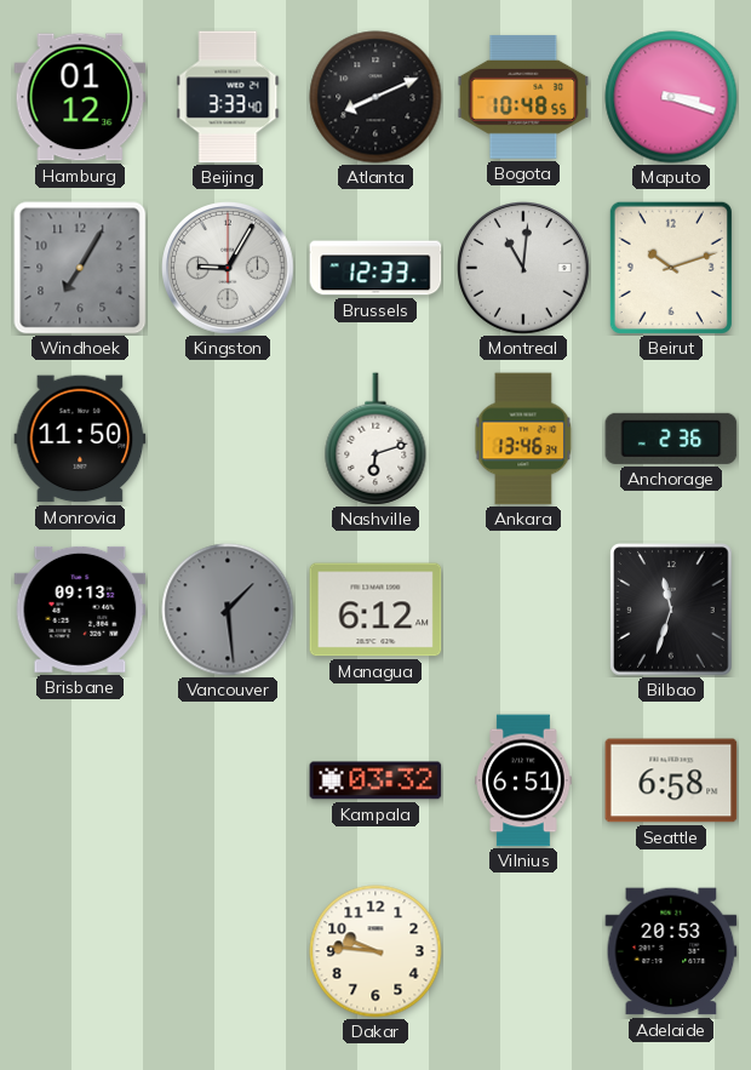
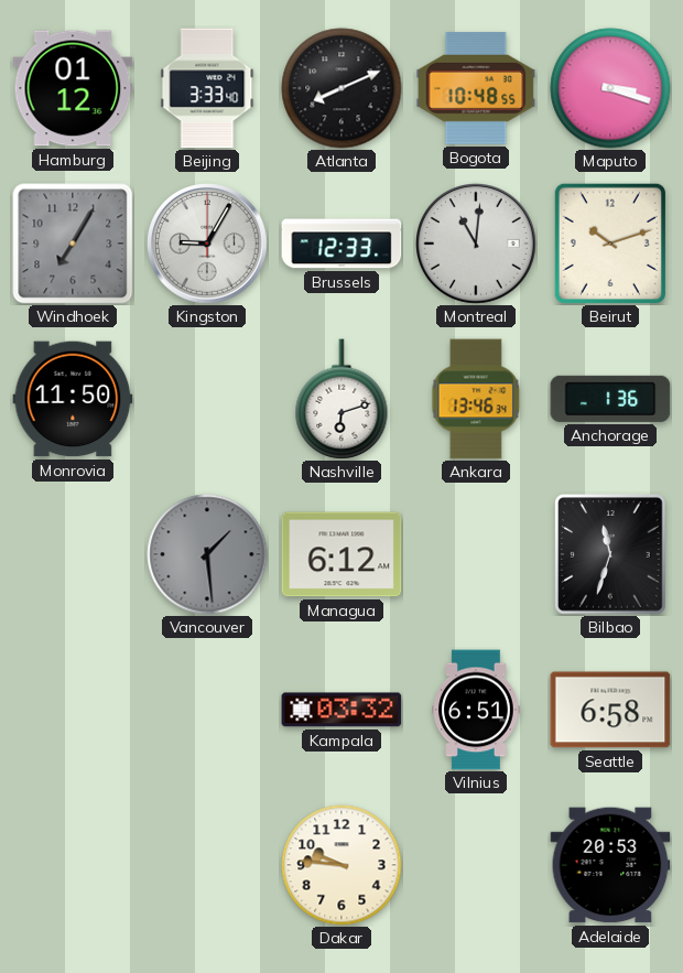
Anchorage: 2:36 -> 1:36 (610, 399)
Brisbane: 09:13 -> none (80, 610)
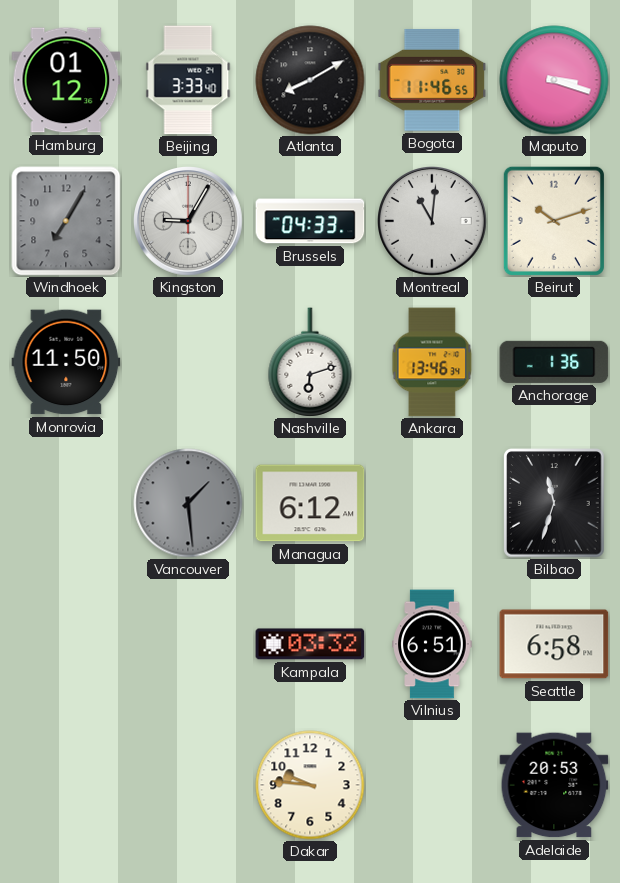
Atlanta: 8:11 -> 8:10 (310, 80)
Bogota: 10:48 -> 11:46 (432, 80)
Brussels: 12:33 -> 04:33 (310, 221)
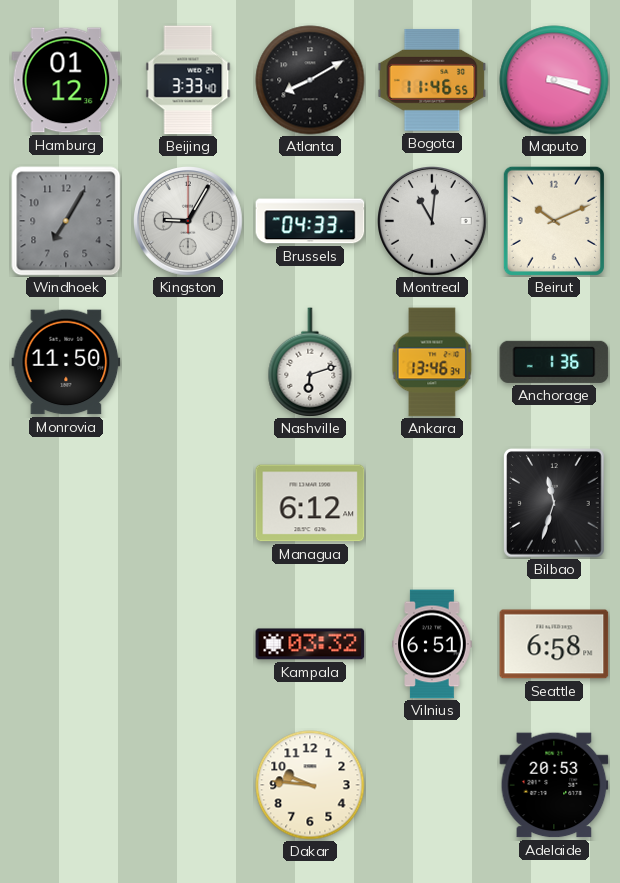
Beirut: 10:12 -> 10:11 (554, 221)
Vancouver: 1:29 -> none (188, 503)
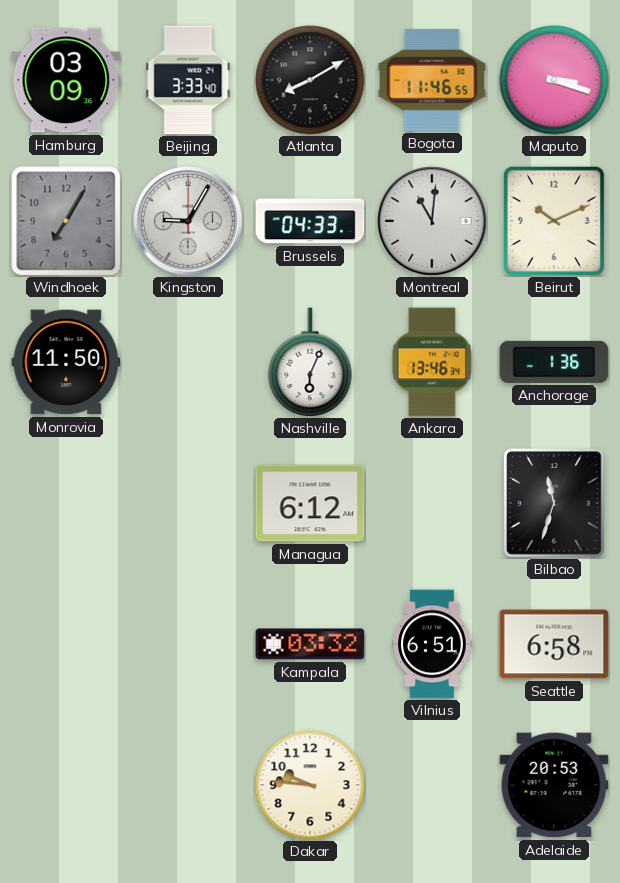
Hamburg: 01:12 -> 03:09 (66, 80)
Nashville: 6:12 -> 6:04 (310, 362)
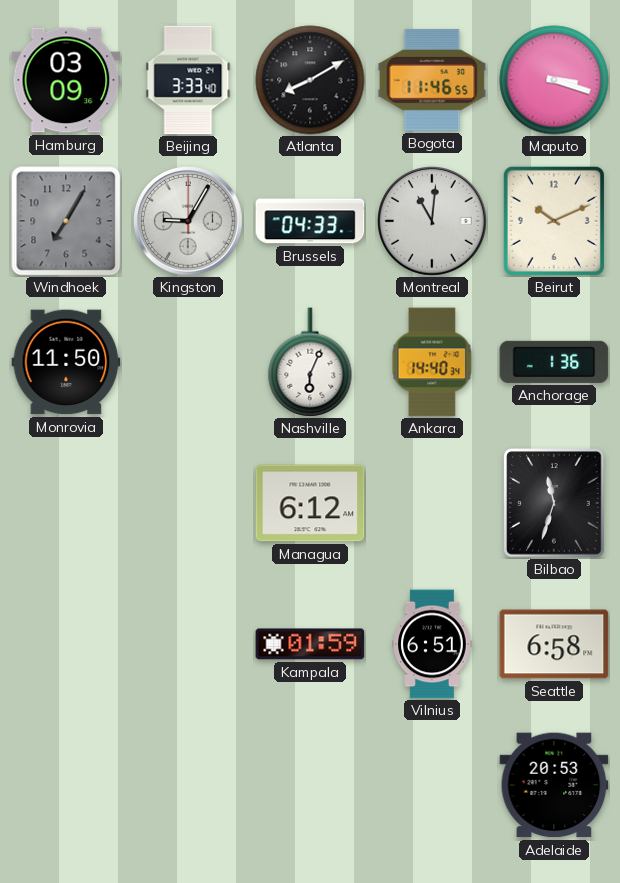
Ankara: 13:46 -> 14:40 (432, 362)
Kampala: 03:32 -> 01:59 (310, 644)
Dakar: 9:46 -> none (310, 785)
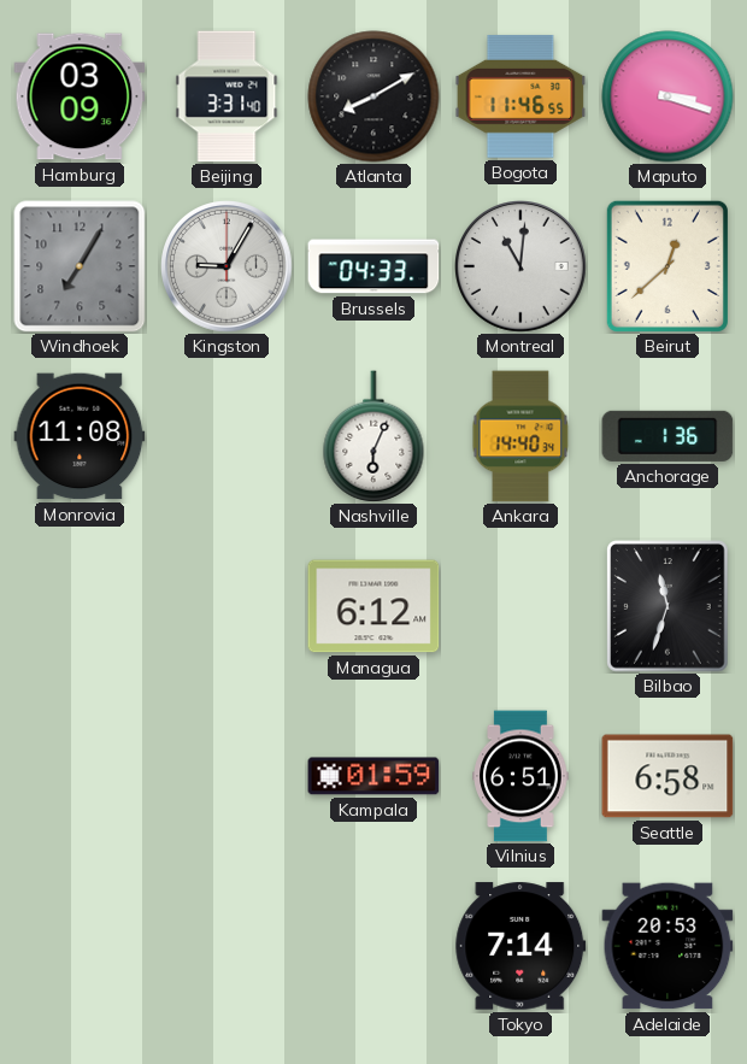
Beijing: 3:33 -> 3:31 (227, 96)
Beirut: 10:11 -> 12:38 (667, 266)
Monrovia: 11:50 -> 11:08 (80, 436)
Tokyo: none -> 7:14 (520, 946)
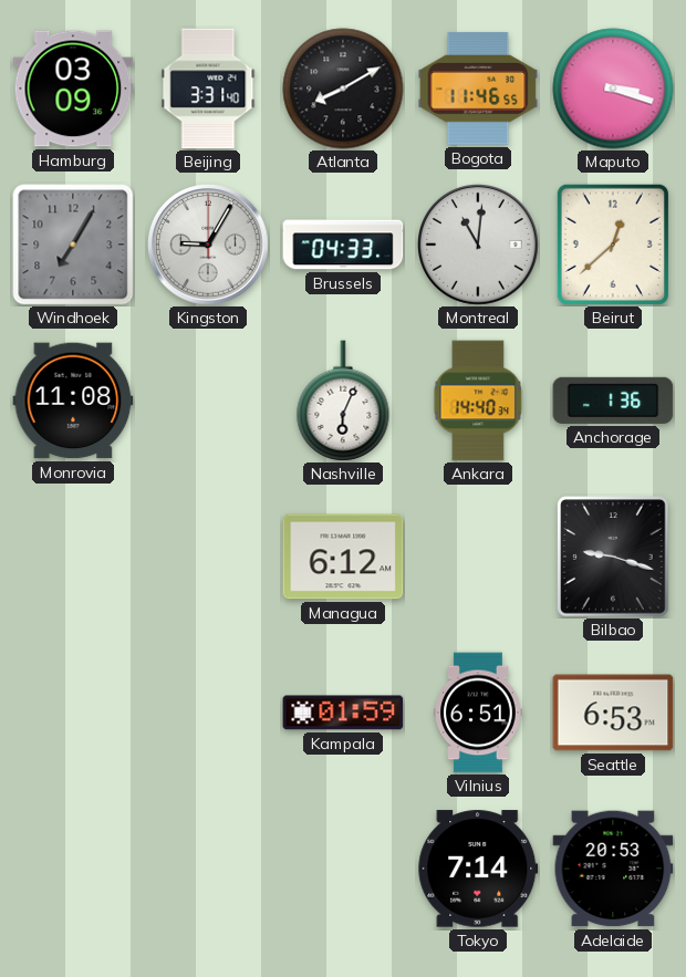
Bilbao: 11:33 -> 9:18 (613, 557)
Seattle: 6:58 -> 6:53 (613, 713)
